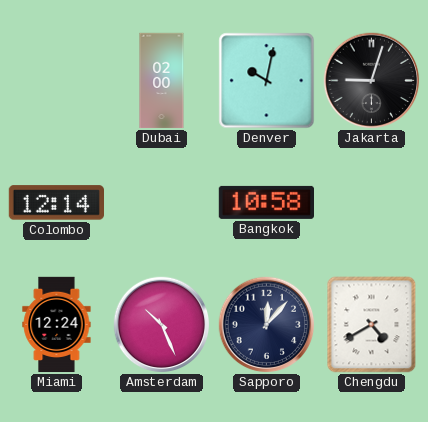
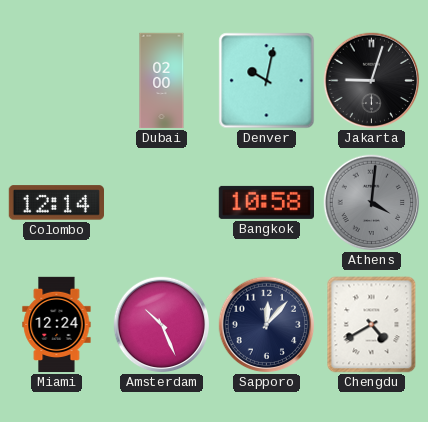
Athens: none -> 4:01 (372, 203)
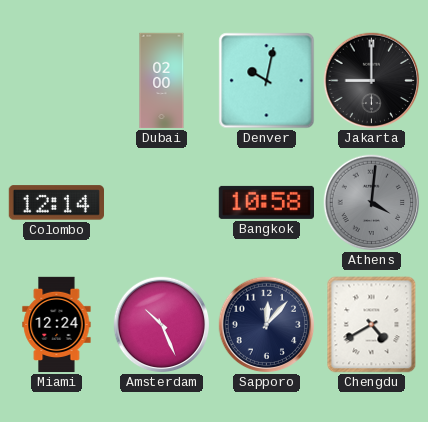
Jakarta: 9:03 -> 9:00 (372, 81)
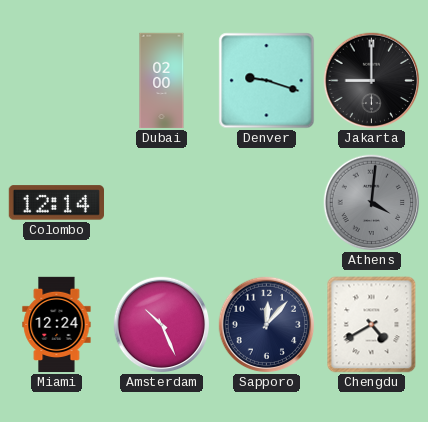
Denver: 10:02 -> 9:18 (267, 81)
Bangkok: 10:58 -> none (266, 202)
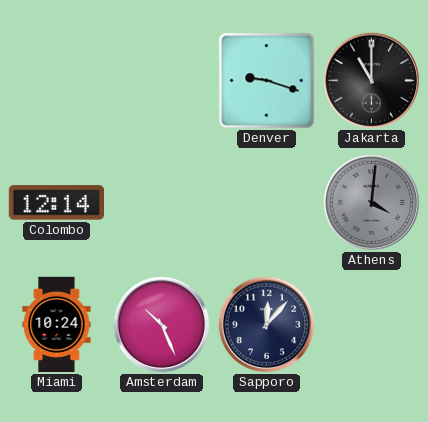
Dubai: 02:00 -> none (162, 81)
Jakarta: 9:00 -> 11:00 (372, 81)
Miami: 12:24 -> 10:24 (57, 325)
Chengdu: 4:40 -> none (372, 325)
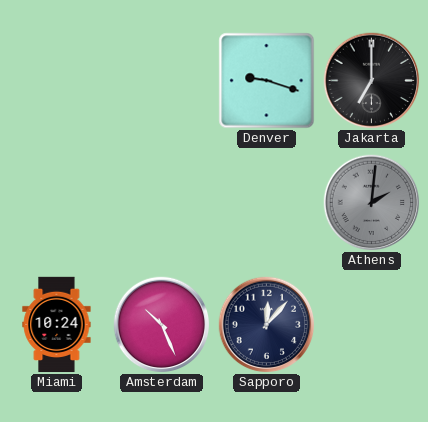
Jakarta: 11:00 -> 7:00 (372, 81)
Colombo: 12:14 -> none (56, 203)
Athens: 4:01 -> 2:01 (372, 203)
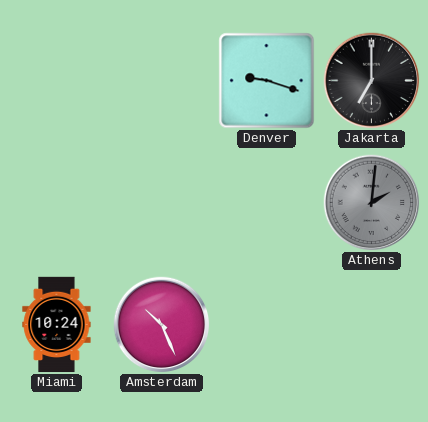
Sapporo: 12:07 -> none (267, 325)
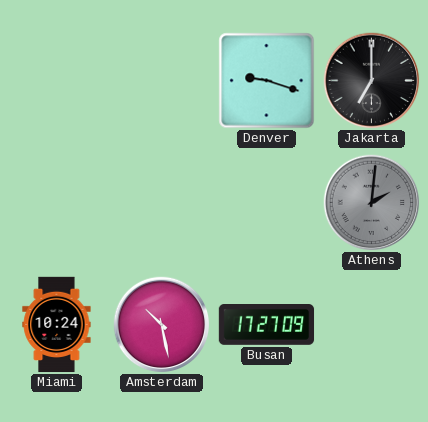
Amsterdam: 10:26 -> 10:28 (162, 325)
Busan: none -> 17:27 (267, 325)
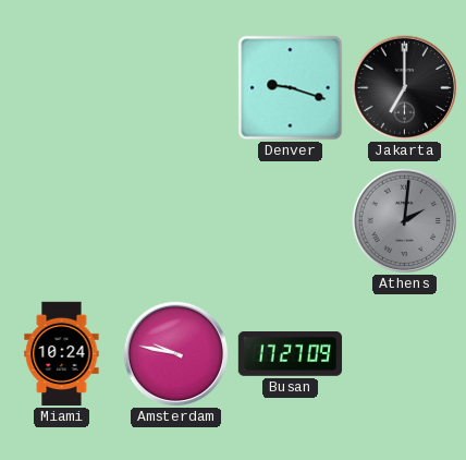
Amsterdam: 10:28 -> 9:47 (176, 354)
